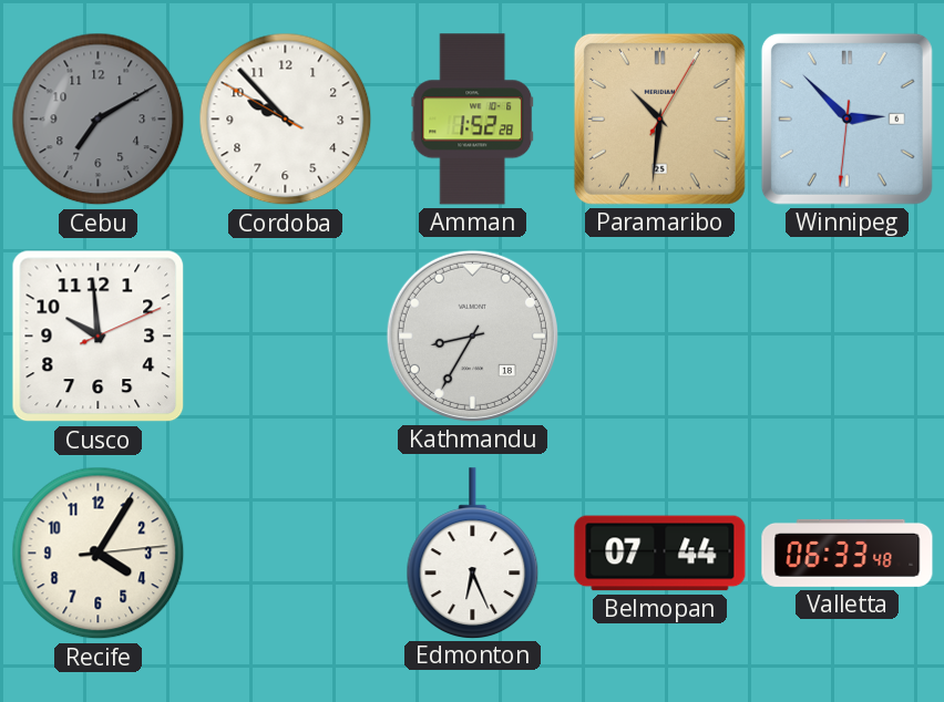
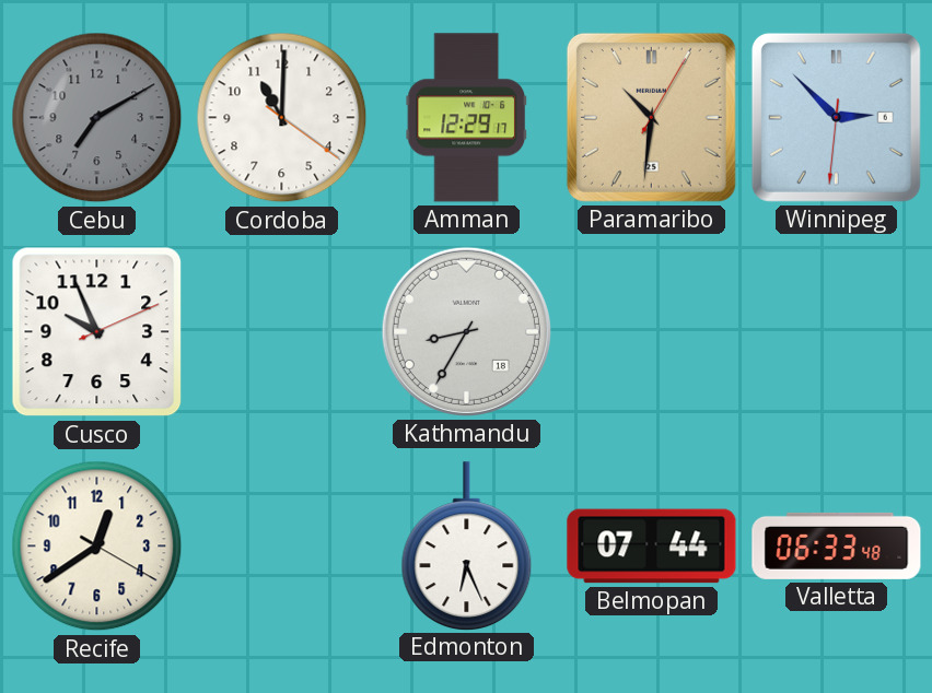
Cordoba: 9:52 -> 11:00 (282, 118)
Amman: 1:52 -> 12:29 (467, 118)
Cusco: 9:59 -> 9:56 (97, 332)
Recife: 4:05 -> 12:39 (97, 547)
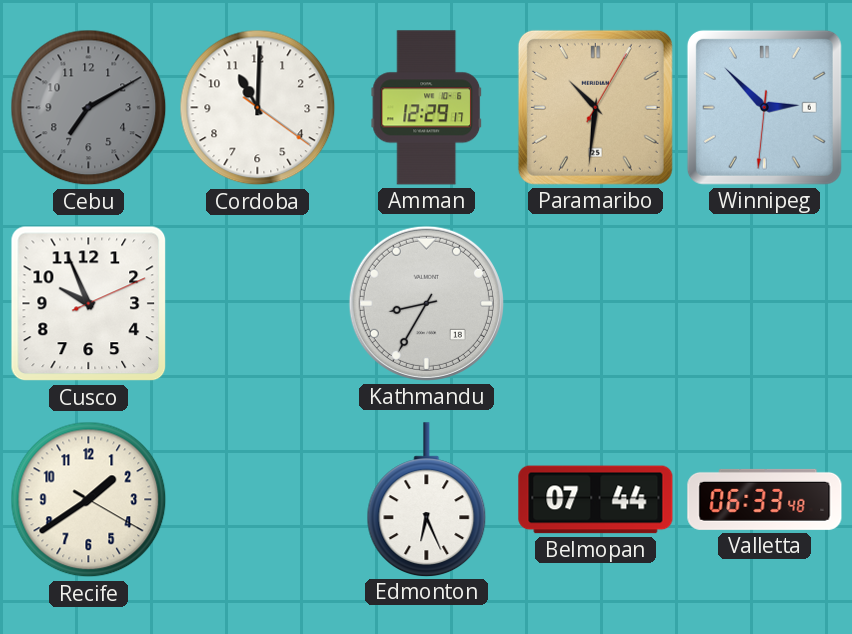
Recife: 12:39 -> 1:39 (89, 500)
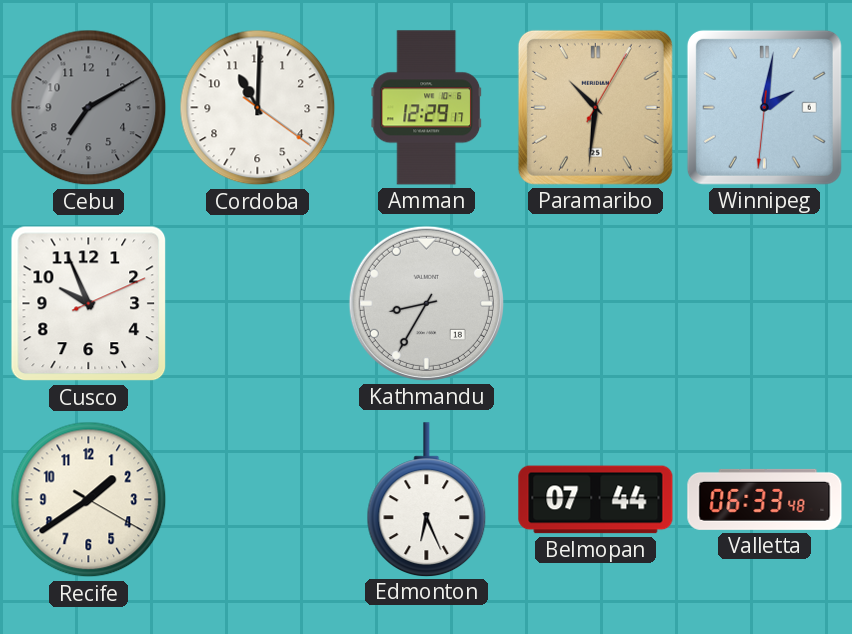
Winnipeg: 2:52 -> 2:01 (764, 107)
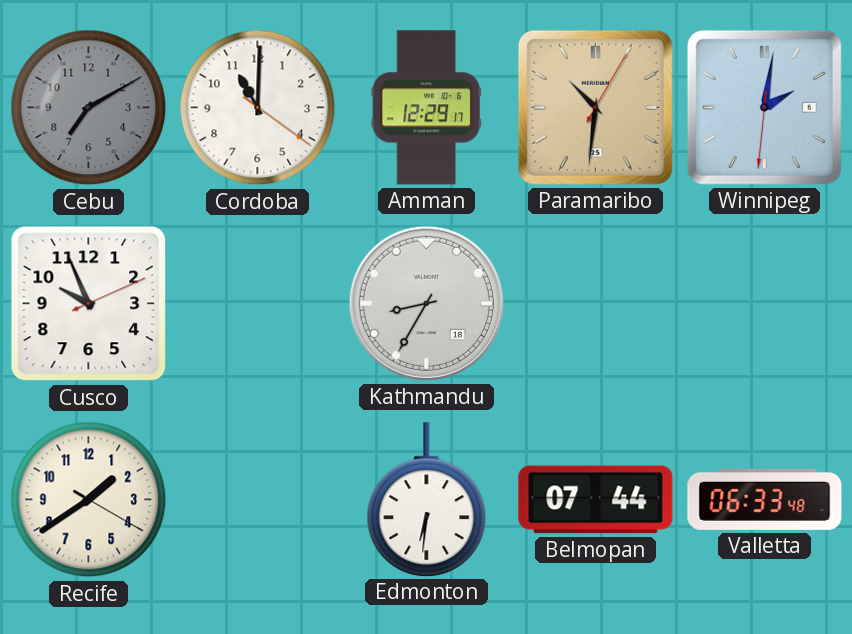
Edmonton: 6:26 -> 6:31 (427, 499)
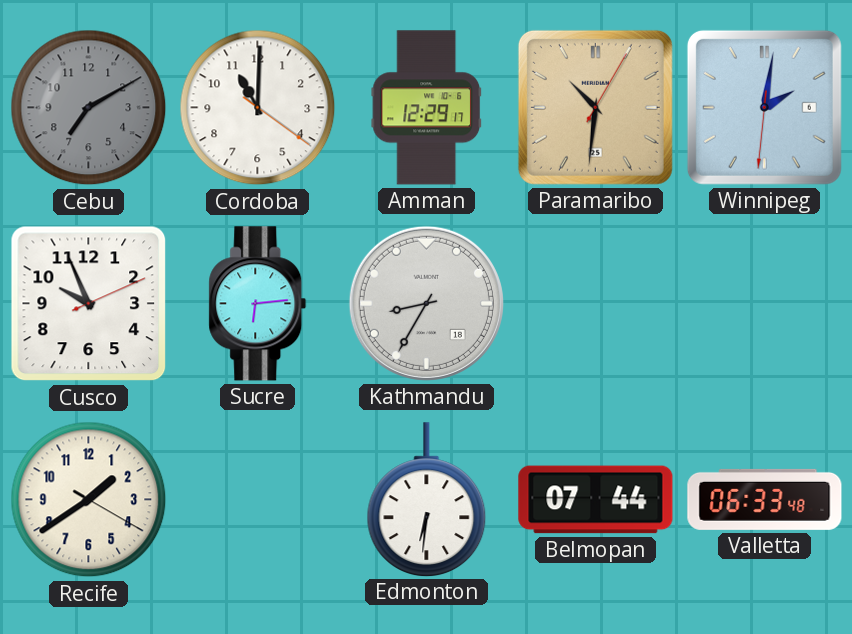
Sucre: none -> 6:14 (258, 304)
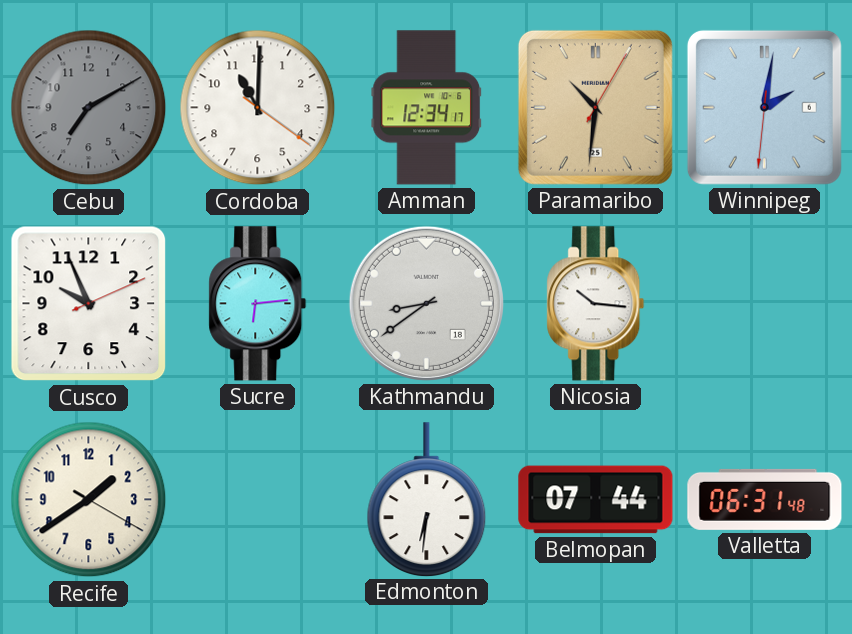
Amman: 12:29 -> 12:34 (427, 108)
Kathmandu: 8:35 -> 8:39 (426, 303)
Nicosia: none -> 10:16 (596, 304)
Valletta: 06:33 -> 06:31 (765, 499)
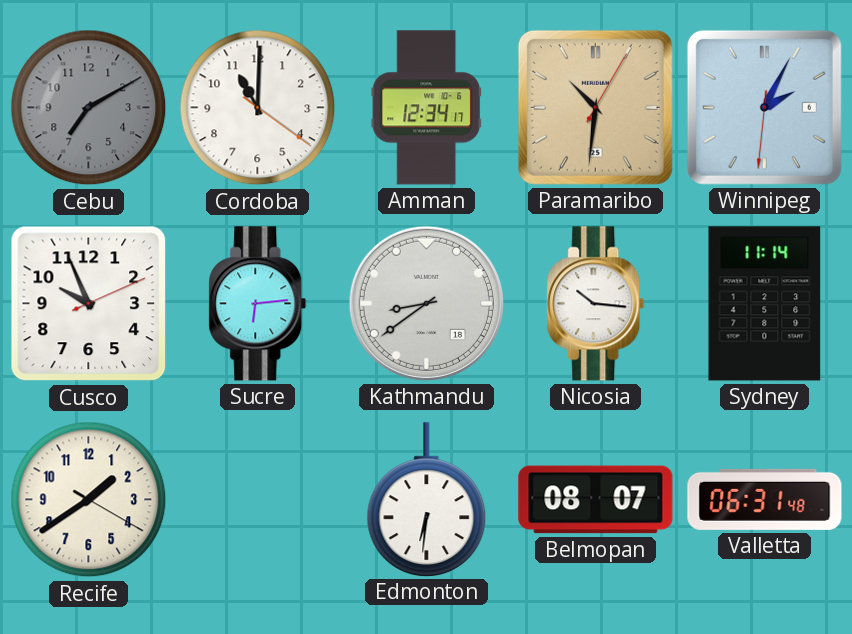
Winnipeg: 2:01 -> 2:04 (764, 107)
Sydney: none -> 11:14 (765, 304)
Belmopan: 07:44 -> 08:07 (596, 500)
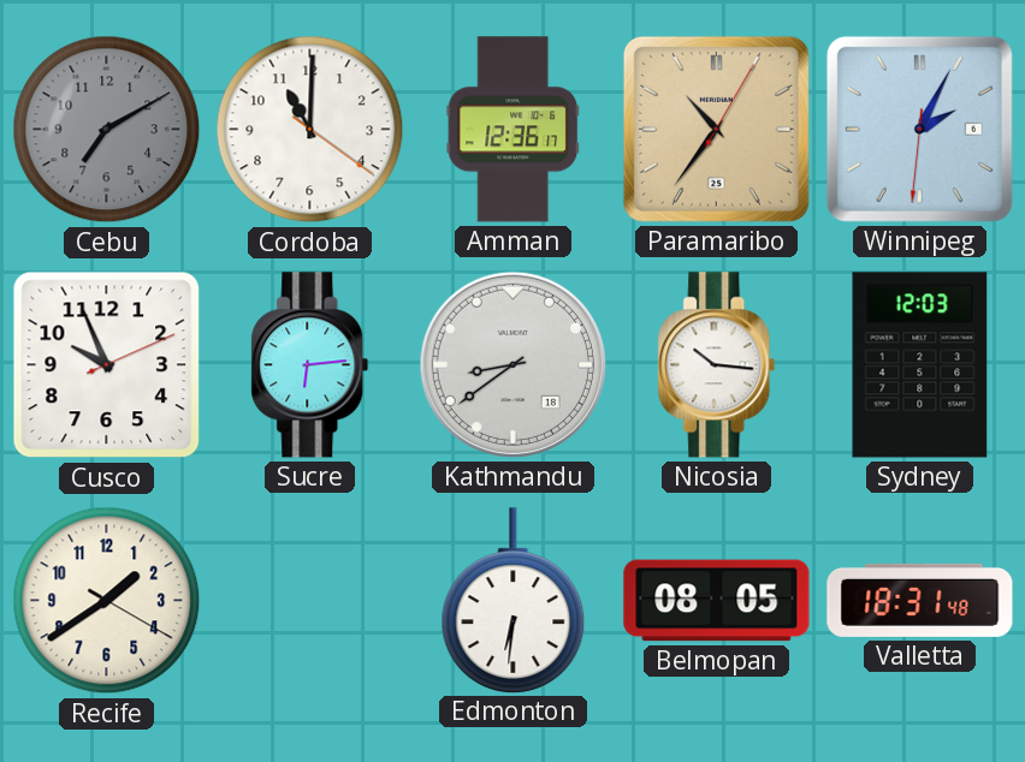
Amman: 12:34 -> 12:36 (514, 130)
Paramaribo: 10:31 -> 10:36 (716, 129)
Sydney: 11:14 -> 12:03 (920, 365)
Belmopan: 08:07 -> 08:05 (717, 601)
Valletta: 06:31 -> 18:31 (920, 600)
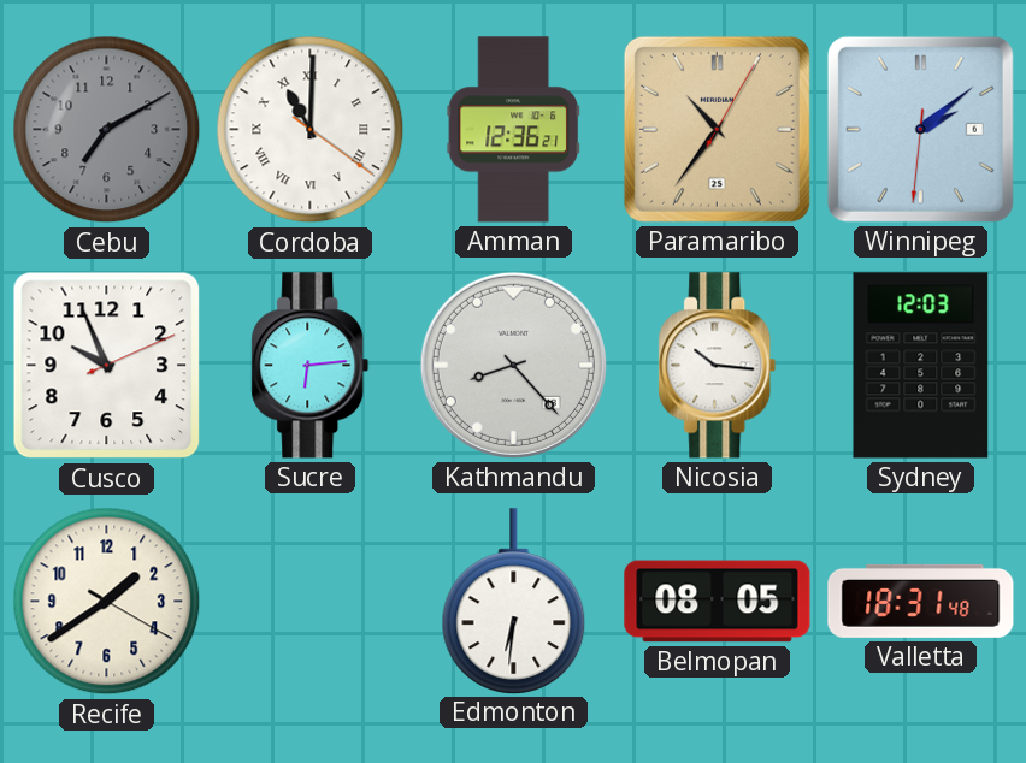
Cordoba numerals: Arabic -> Roman (311, 130)
Amman: 12:36:17 -> 12:36:21 (514, 130)
Winnipeg: 2:04 -> 2:08 (920, 129)
Kathmandu: 8:39 -> 8:23 (513, 365)
